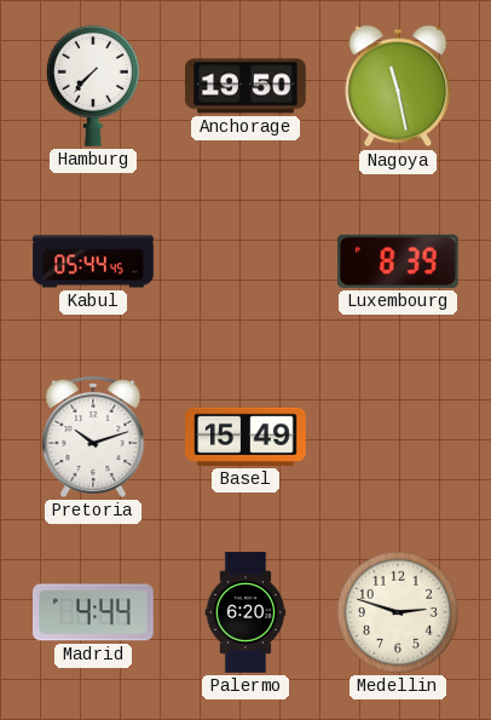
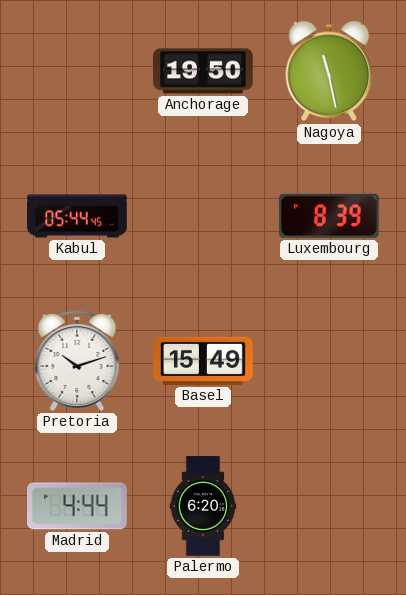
Hamburg: 7:37 -> none (93, 86)
Medellin: 2:48 -> none (398, 612)
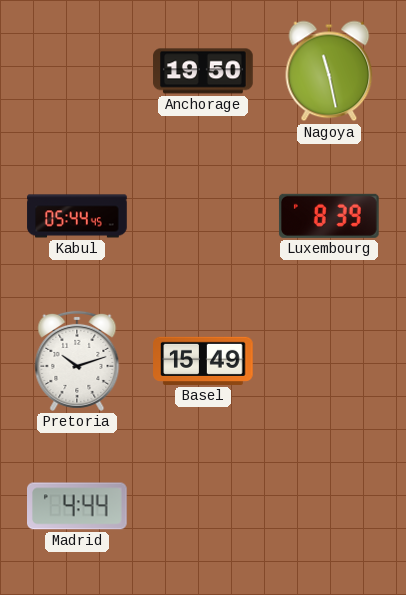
Palermo: 6:20 -> none (203, 506)
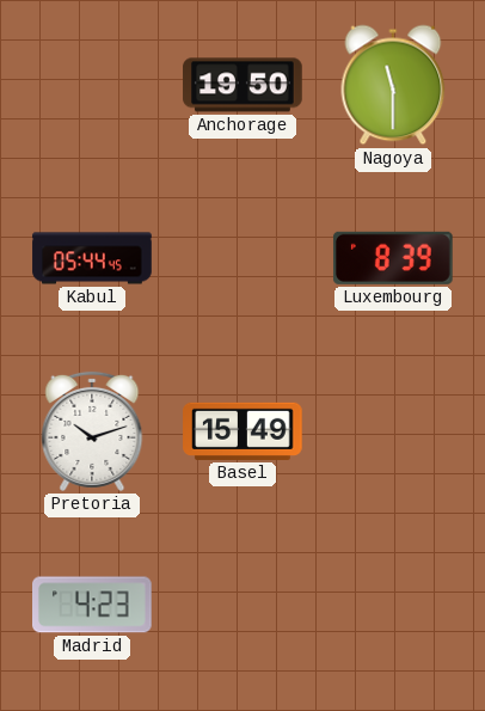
Nagoya: 11:28 -> 11:30 (393, 85)
Madrid: 4:44 -> 4:23 (93, 605)
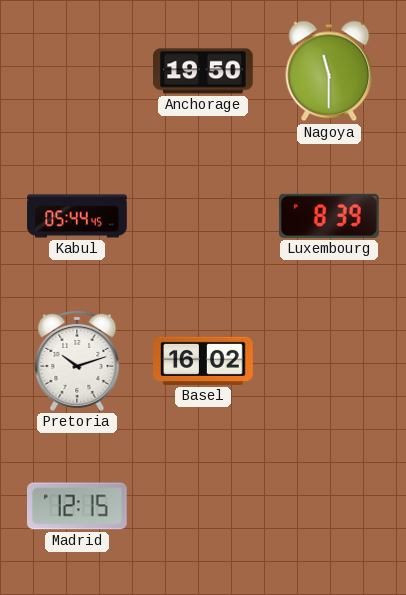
Basel: 15:49 -> 16:02 (203, 361)
Madrid: 4:23 -> 12:15 (78, 506)
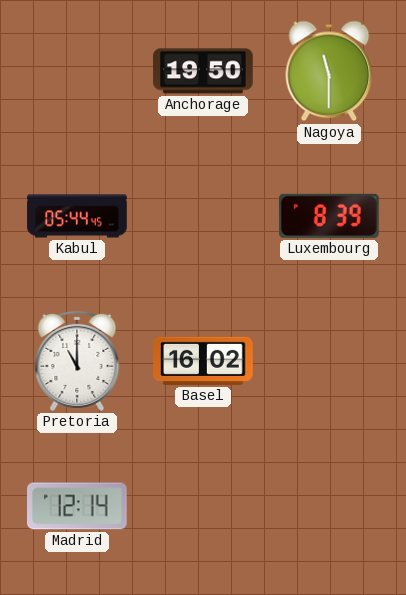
Pretoria: 10:12 -> 11:00 (77, 361)
Madrid: 12:15 -> 12:14 (78, 506)
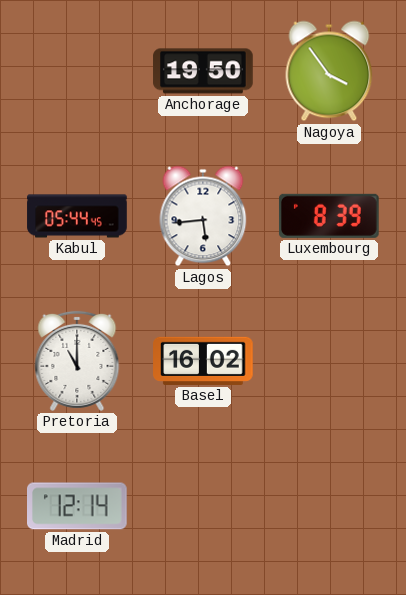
Nagoya: 11:30 -> 3:54 (329, 71)
Lagos: none -> 5:44 (203, 216)
